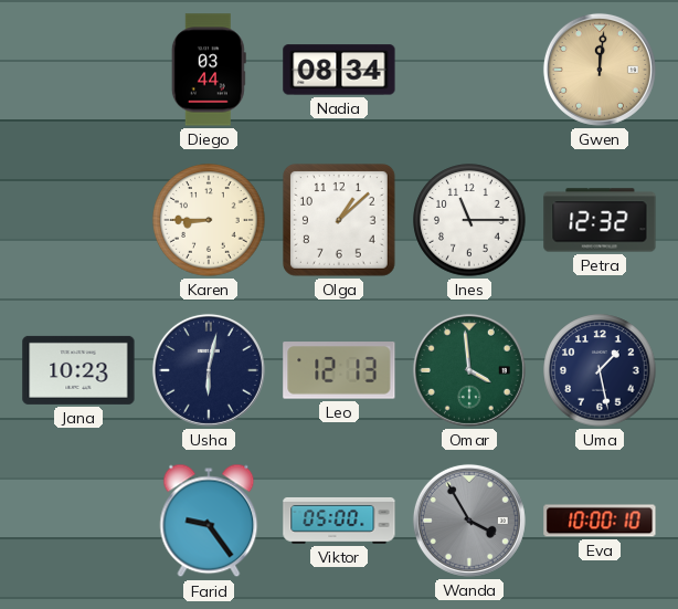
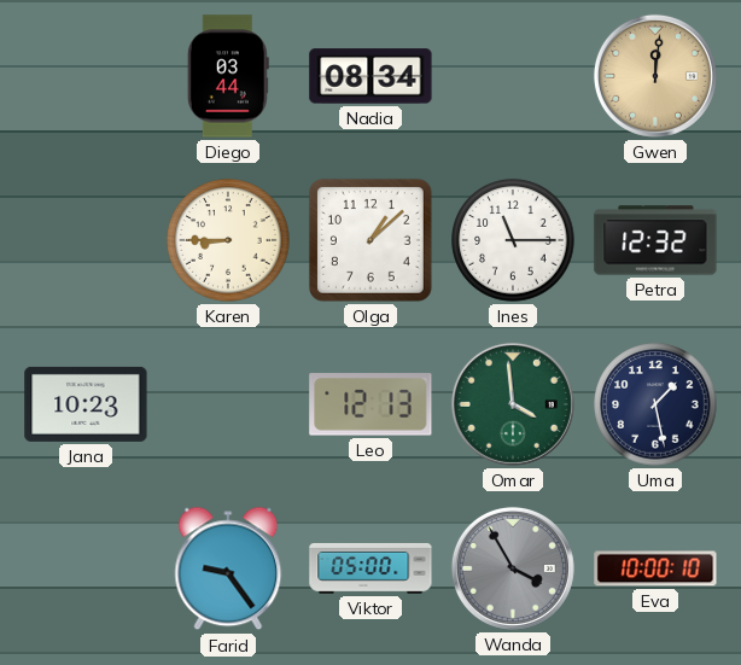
Usha: 6:02 -> none (209, 370)
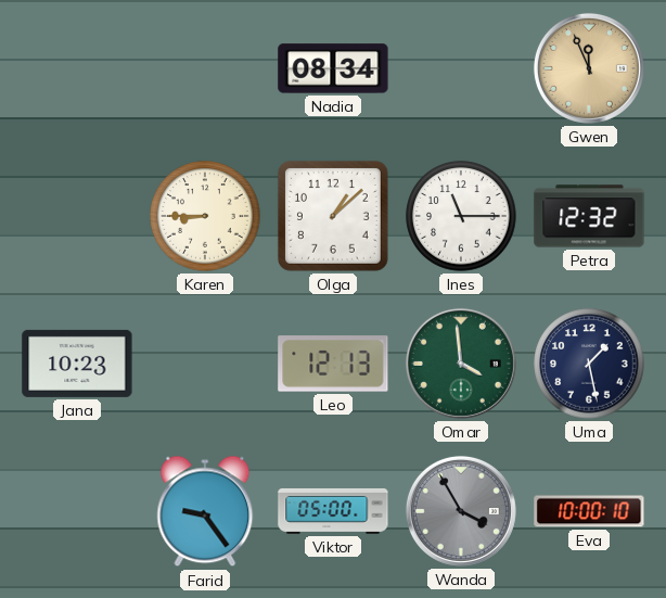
Diego: 03:44 -> none (228, 76)
Gwen: 12:01 -> 11:56 (589, 68)
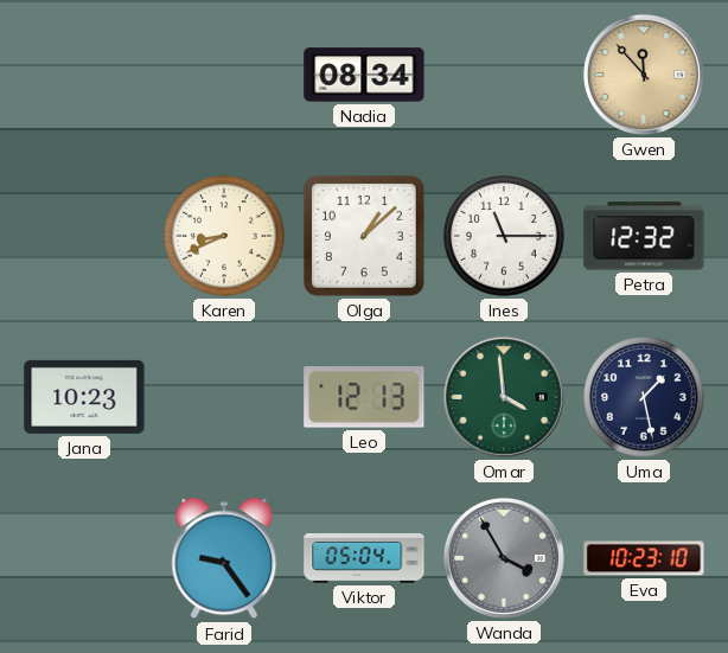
Gwen: 11:56 -> 11:53 (644, 75)
Karen: 8:45 -> 8:41 (224, 236)
Viktor: 05:00 -> 05:04 (364, 558)
Eva: 10:00 -> 10:23 (644, 558)
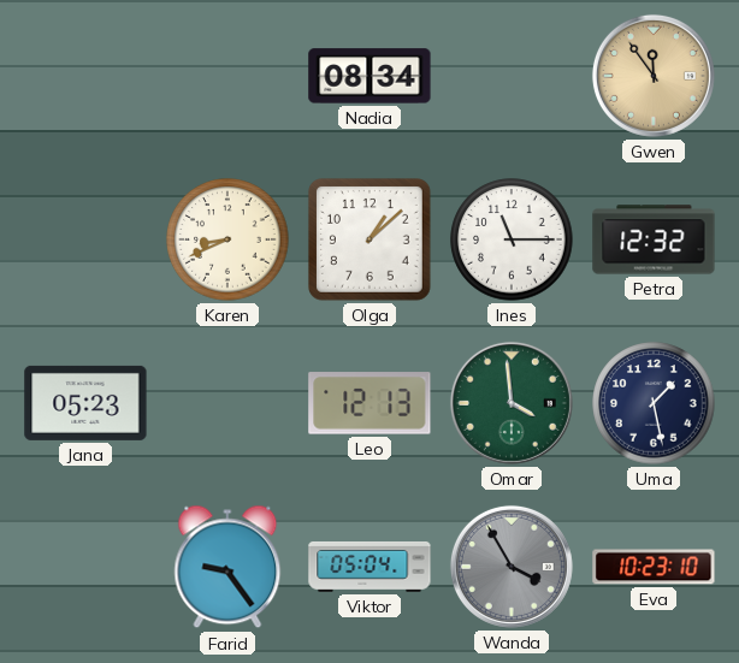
Gwen: 11:53 -> 11:54 (654, 76)
Jana: 10:23 -> 05:23 (85, 403)
